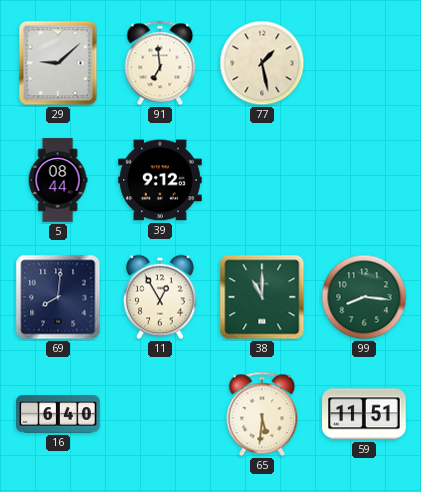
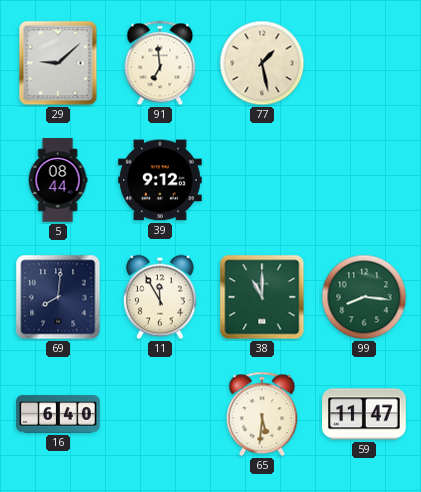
11: 12:55 -> 11:55 (160, 297)
59: 11:51 -> 11:47 (364, 414)
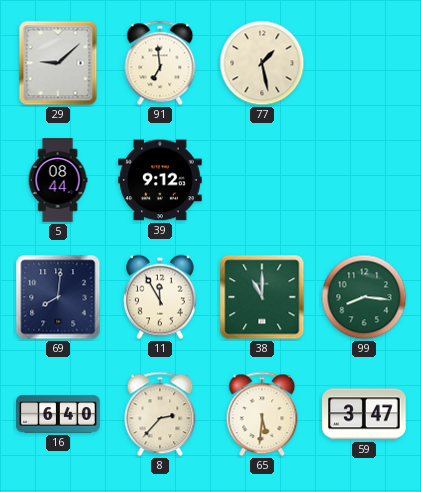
8: none -> 2:37 (160, 414)
59: 11:47 -> 3:47 (364, 414)
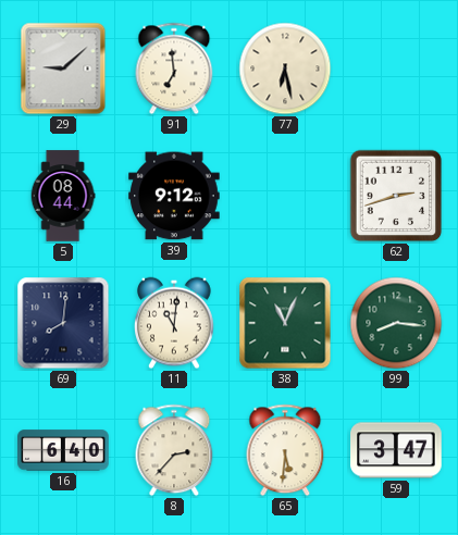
77: 1:28 -> 6:28 (285, 69)
62: none -> 2:42 (396, 196)
11: 11:55 -> 11:01 (174, 323)
38: 11:00 -> 11:04 (285, 323)
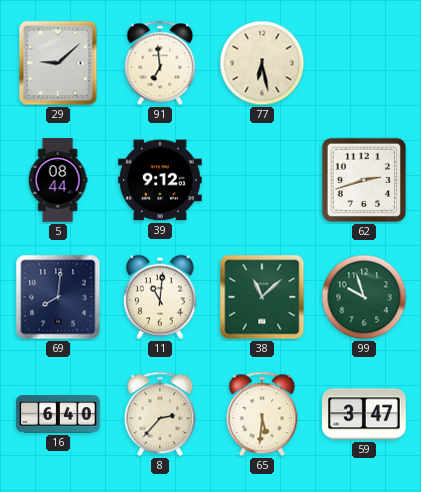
38: 11:04 -> 11:08 (262, 297)
99: 8:16 -> 9:57 (364, 297)
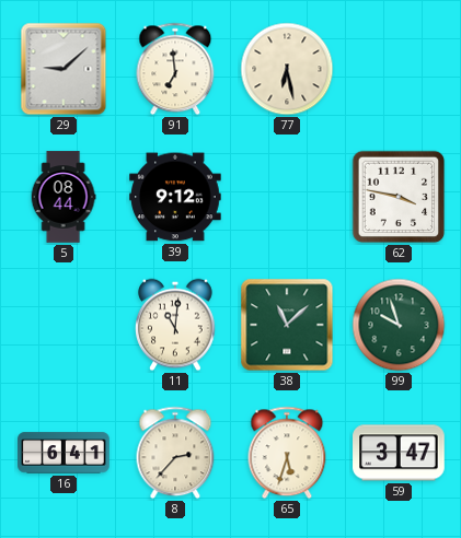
62: 2:42 -> 3:47 (399, 197)
69: 8:01 -> none (58, 297)
16: 6:40 -> 6:41 (64, 453)
65: 5:31 -> 5:33 (287, 453)
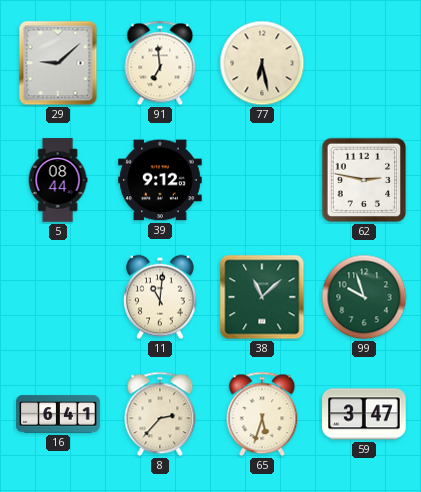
62: 3:47 -> 2:47 (364, 180)
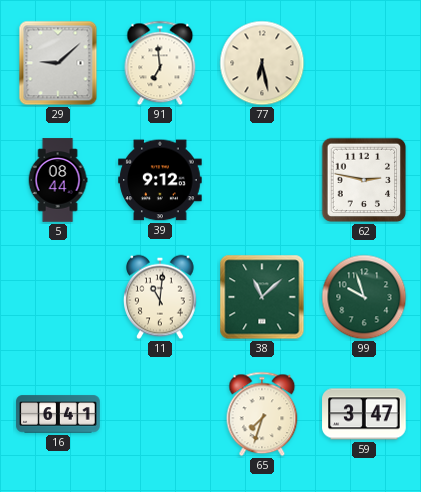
8: 2:37 -> none (160, 414)
65: 5:33 -> 7:33 (262, 414)
